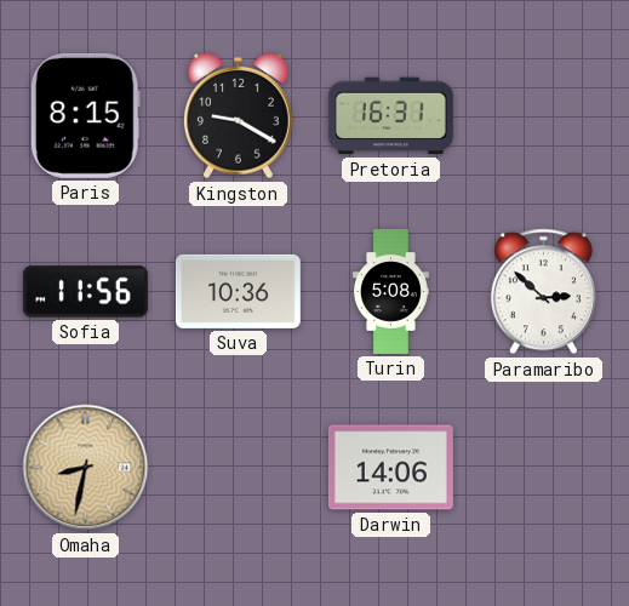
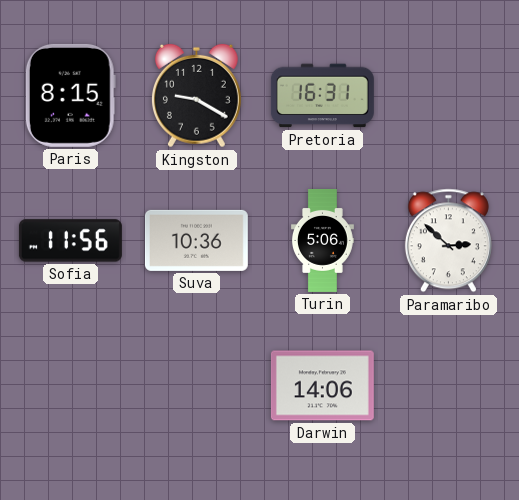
Turin: 5:08 -> 5:06 (322, 241)
Omaha: 8:32 -> none (86, 468)
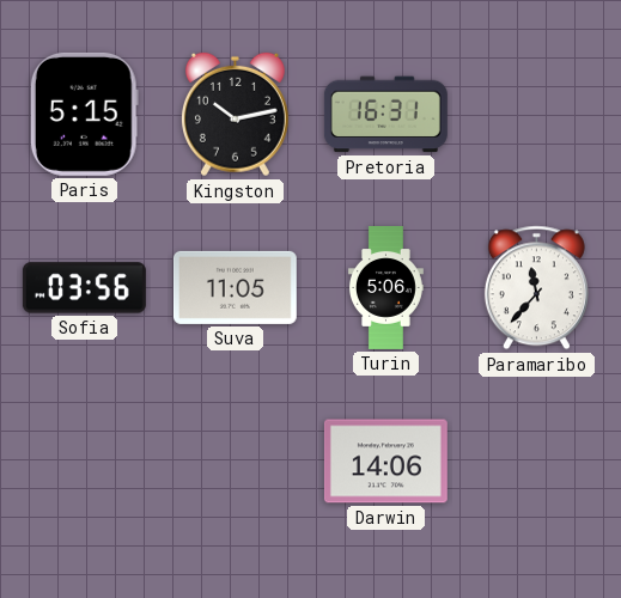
Paris: 8:15 -> 5:15 (84, 114)
Kingston: 9:20 -> 10:13 (235, 115)
Sofia: 11:56 -> 03:56 (84, 288)
Suva: 10:36 -> 11:05 (235, 287)
Paramaribo: 2:52 -> 11:37 (536, 288)
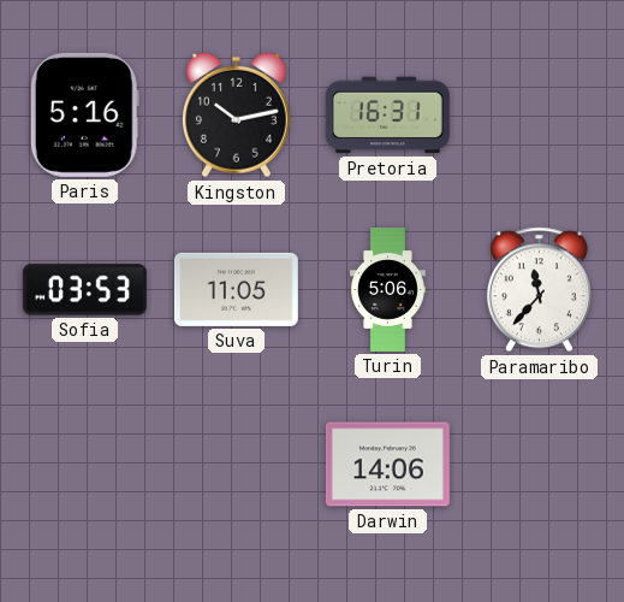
Paris: 5:15 -> 5:16 (84, 114)
Sofia: 03:56 -> 03:53 (84, 290)
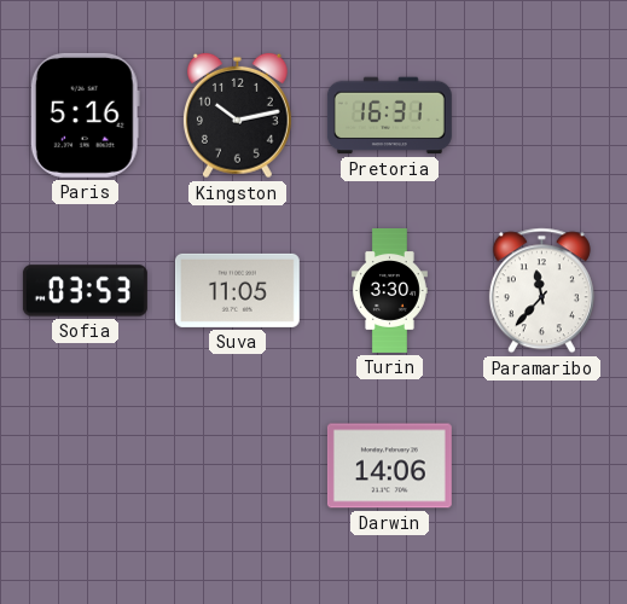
Turin: 5:06 -> 3:30 (389, 291)
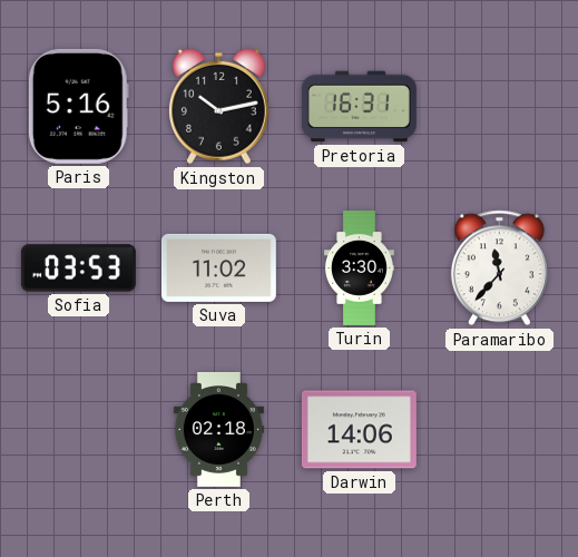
Suva: 11:05 -> 11:02 (218, 267)
Perth: none -> 02:18 (218, 429)
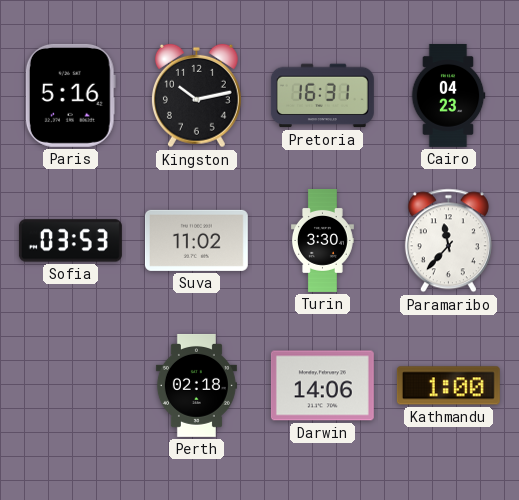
Cairo: none -> 04:23 (448, 95)
Kathmandu: none -> 1:00 (448, 386)
